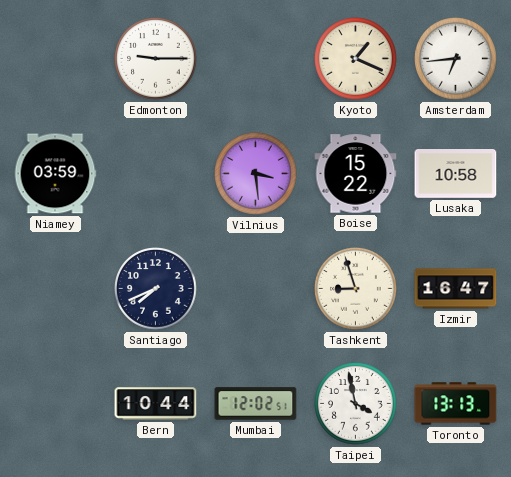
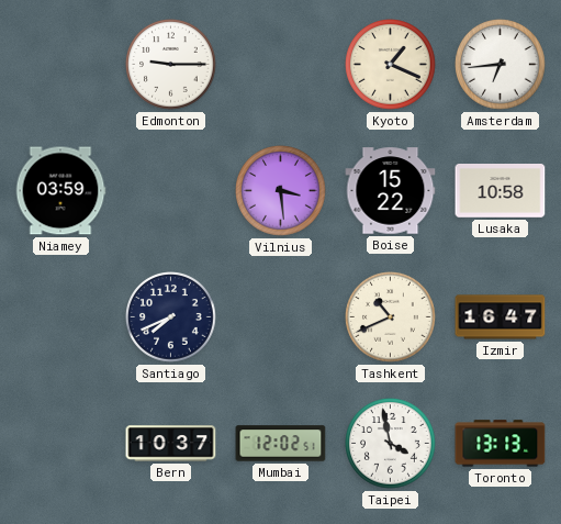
Tashkent: 8:57 -> 10:41 (391, 317)
Bern: 10:44 -> 10:37 (171, 444)
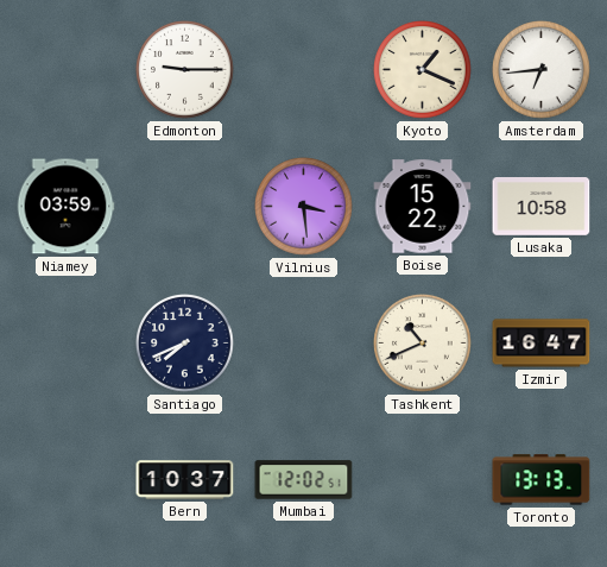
Taipei: 3:58 -> none (391, 444)
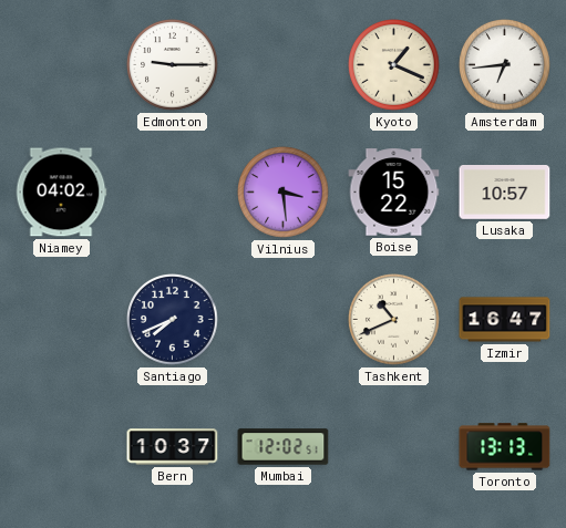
Niamey: 03:59 -> 04:02 (61, 193)
Lusaka: 10:58 -> 10:57 (505, 193)
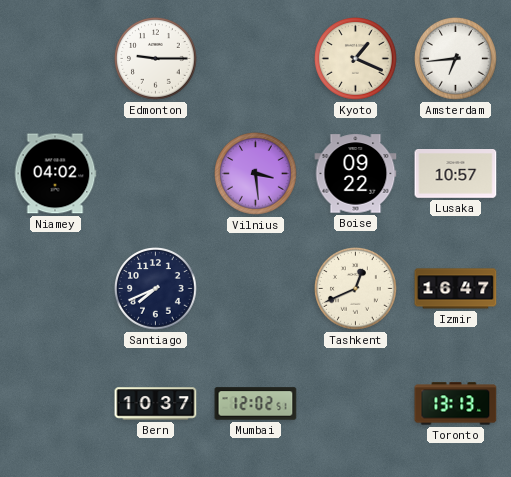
Boise: 15:22 -> 09:22 (356, 174)
Tashkent: 10:41 -> 12:41 (356, 289)
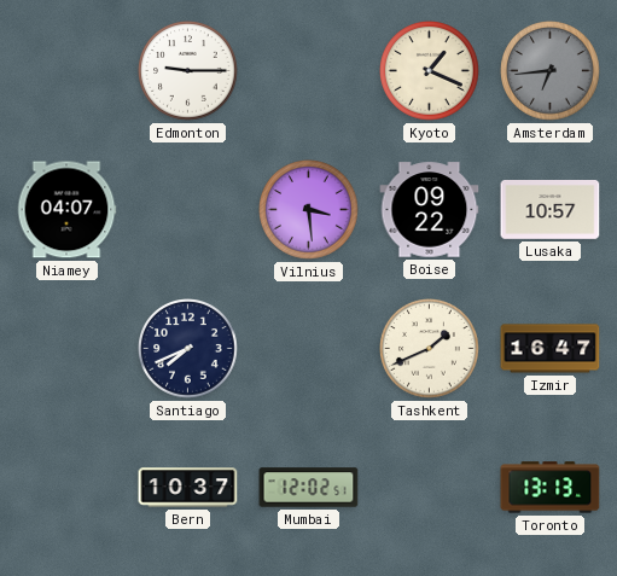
Amsterdam dial: white -> grey (551, 71)
Niamey: 04:02 -> 04:07 (66, 210)
Tashkent: 12:41 -> 1:41 (430, 349)
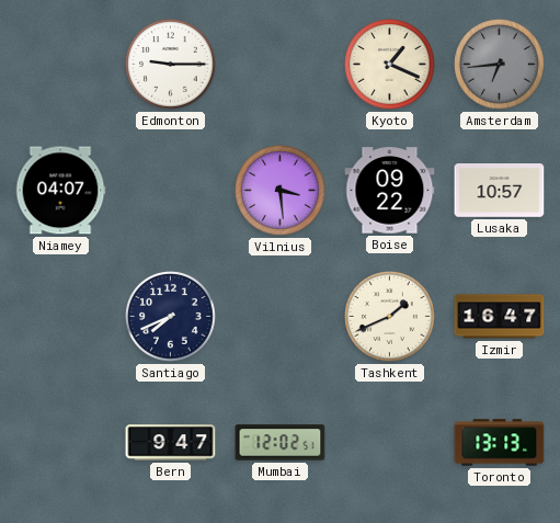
Bern: 10:37 -> 9:47 (171, 443)
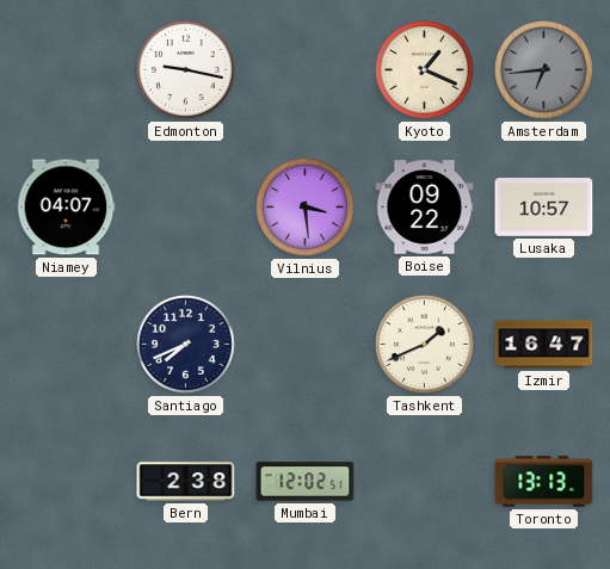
Edmonton: 9:15 -> 9:17 (186, 70)
Bern: 9:47 -> 2:38 (186, 482)
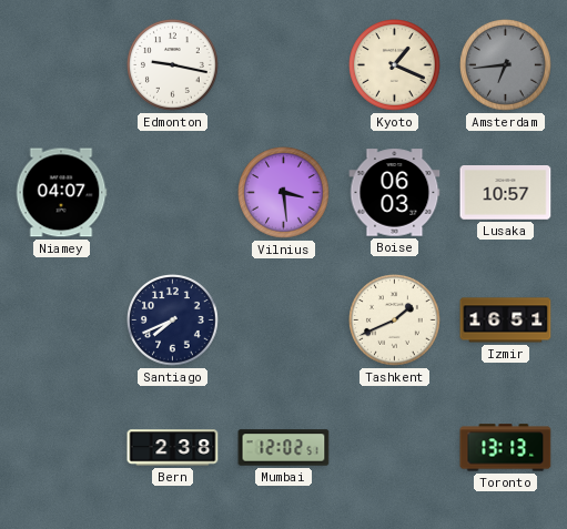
Boise: 09:22 -> 06:03 (395, 193)
Izmir: 16:47 -> 16:51 (506, 321)
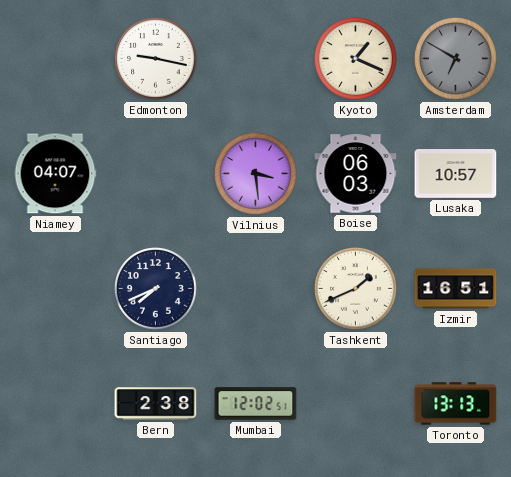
Amsterdam: 6:44 -> 6:50 (456, 59)
